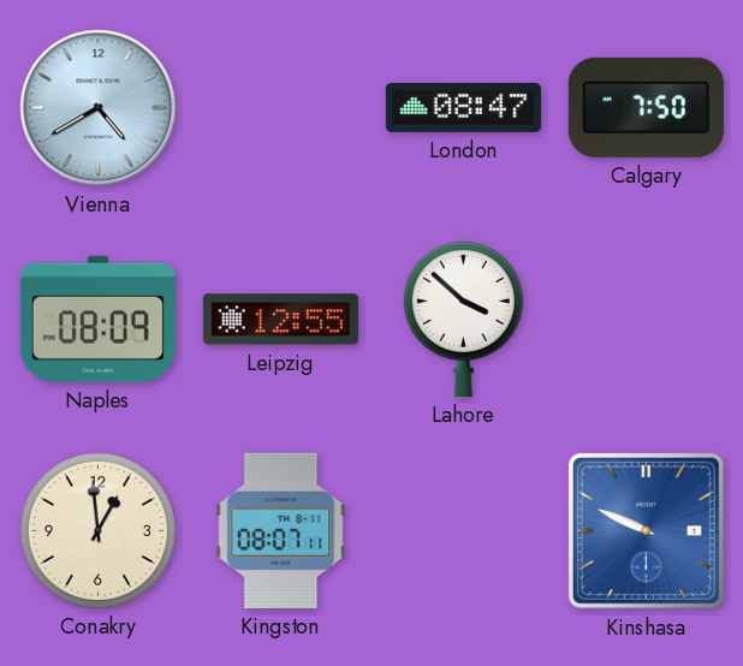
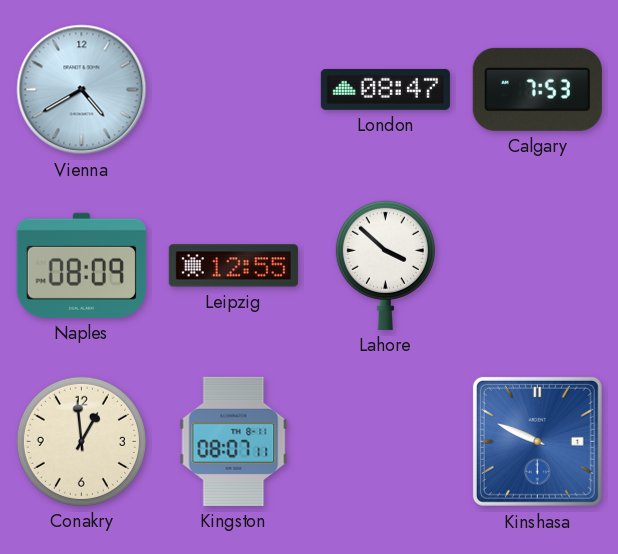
Calgary: 7:50 -> 7:53 (537, 89)
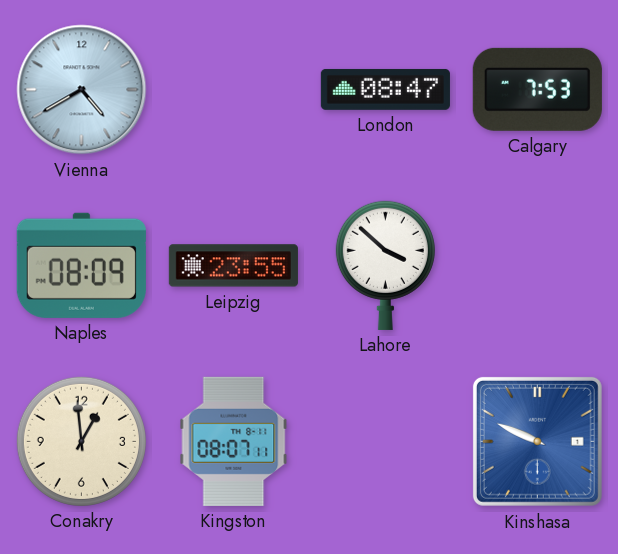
Leipzig: 12:55 -> 23:55 (233, 266)
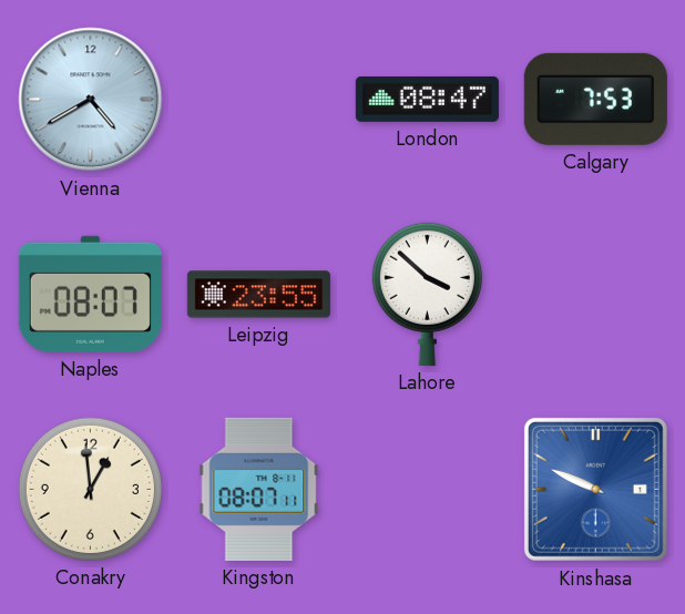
Naples: 08:09 -> 08:07 (90, 294)
